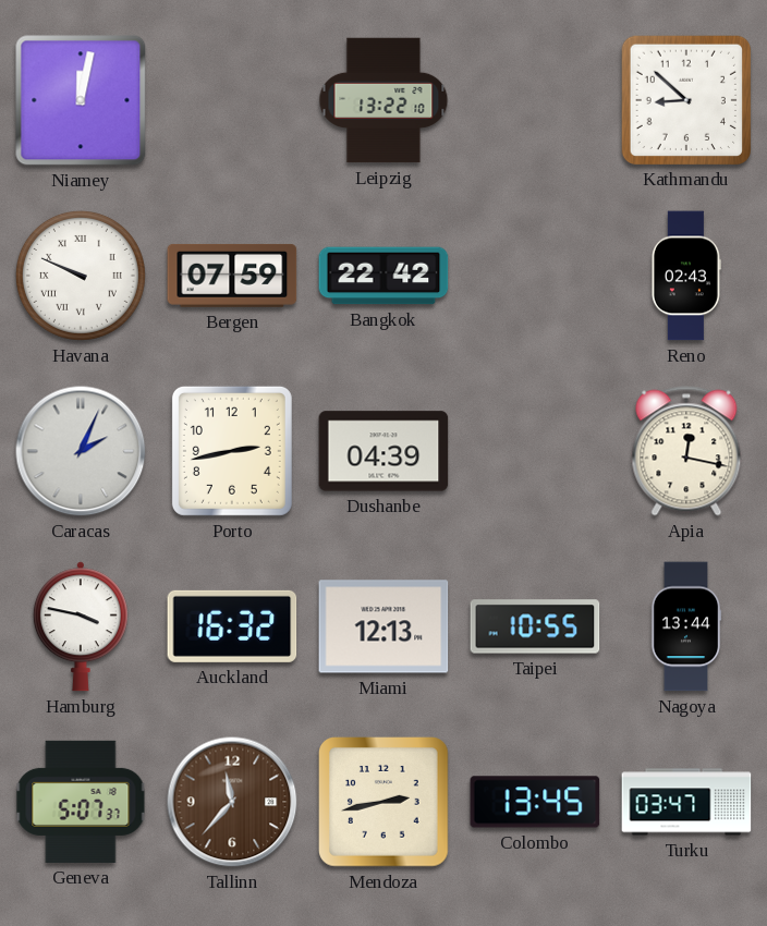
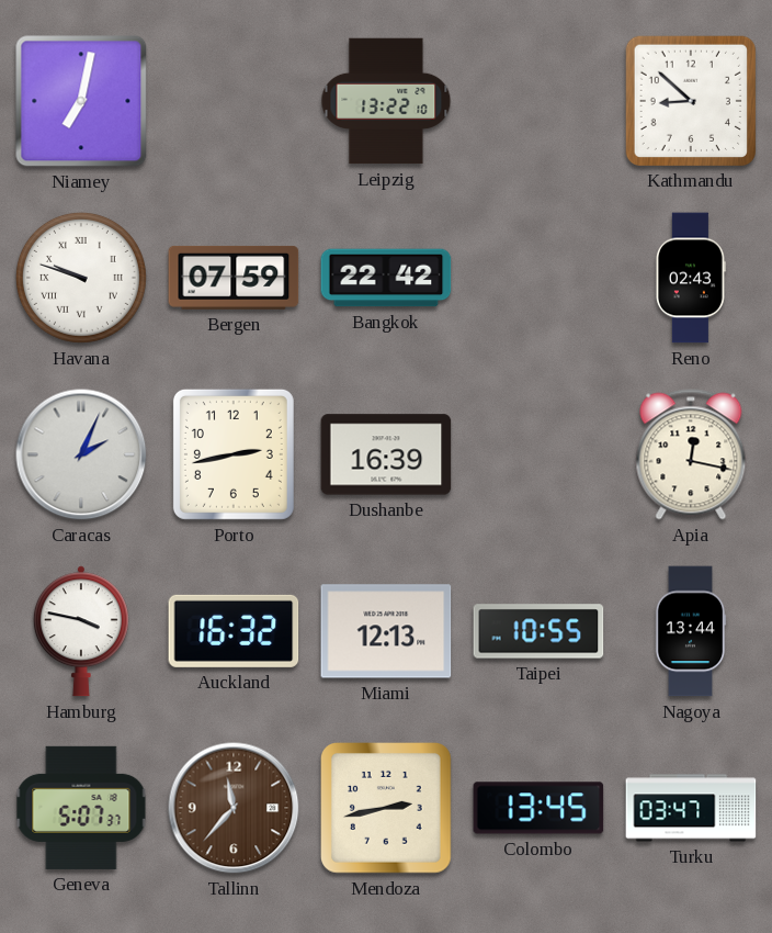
Niamey: 12:02 -> 7:02 (81, 101)
Havana: 9:49 -> 9:48 (81, 278)
Dushanbe: 04:39 -> 16:39 (386, 454)
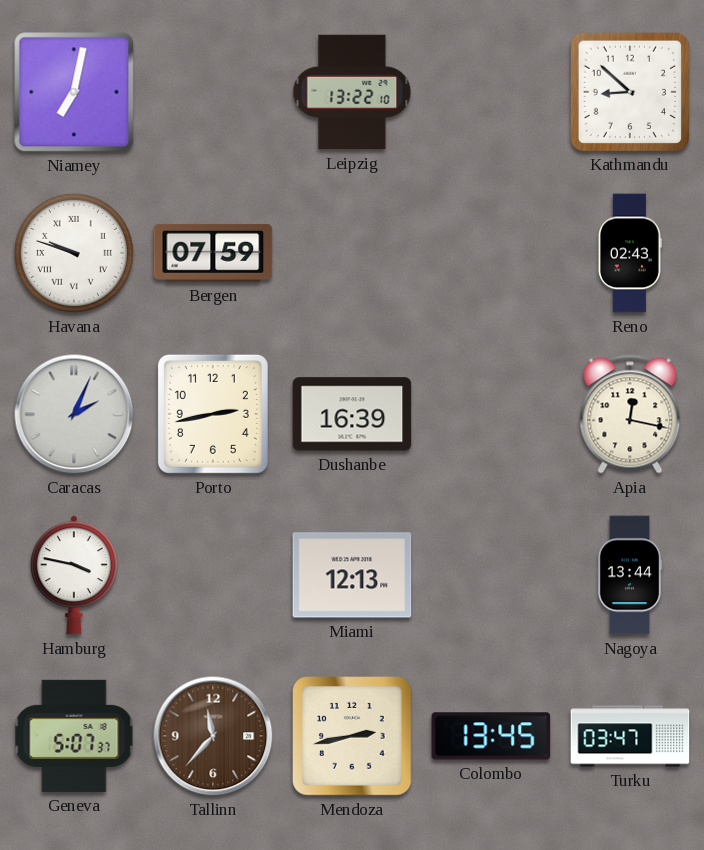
Bangkok: 22:42 -> none (386, 278)
Auckland: 16:32 -> none (234, 631)
Taipei: 10:55 -> none (538, 631)
